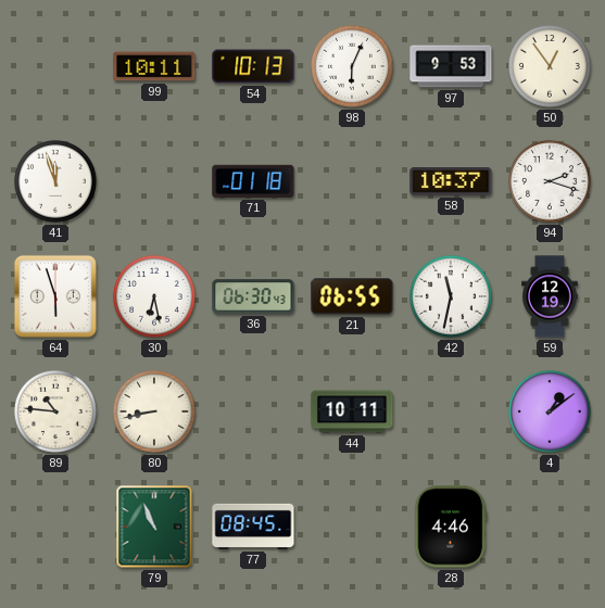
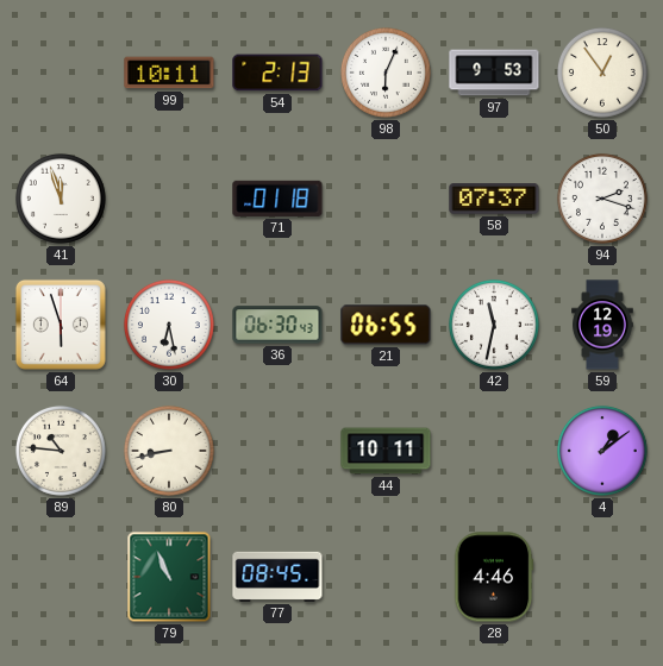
54: 10:13 -> 2:13 (277, 73)
58: 10:37 -> 07:37 (494, 199)
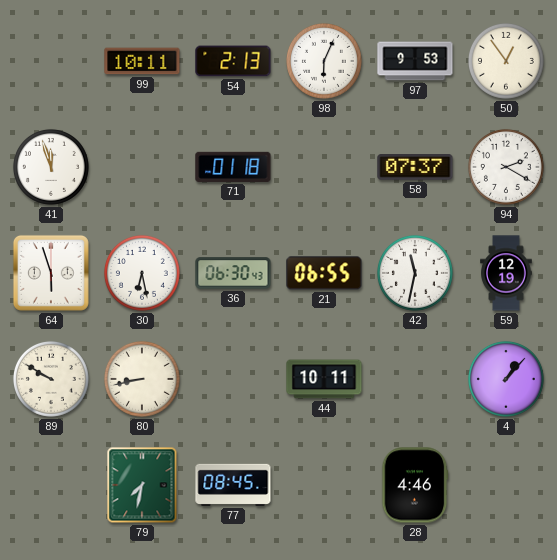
94: 2:18 -> 2:20 (506, 167)
89: 10:46 -> 9:50 (51, 379)
4: 1:09 -> 1:07 (506, 379)
79: 10:56 -> 7:32 (142, 485)
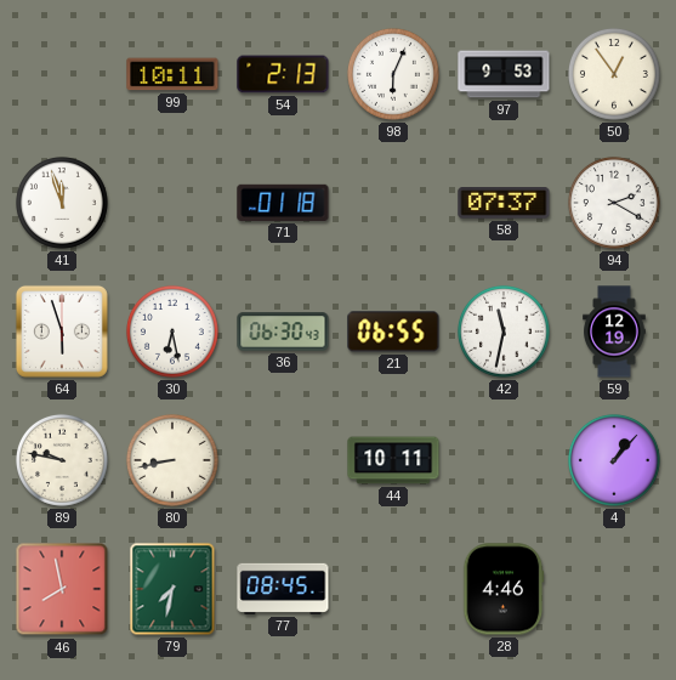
89: 9:50 -> 9:47 (62, 460)
46: none -> 7:58 (62, 589)
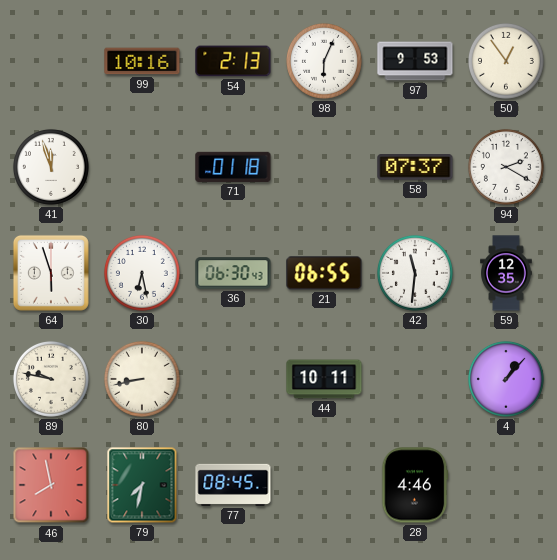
99: 10:11 -> 10:16 (142, 61)
42: 11:32 -> 11:31 (415, 273)
59: 12:19 -> 12:35 (506, 273)
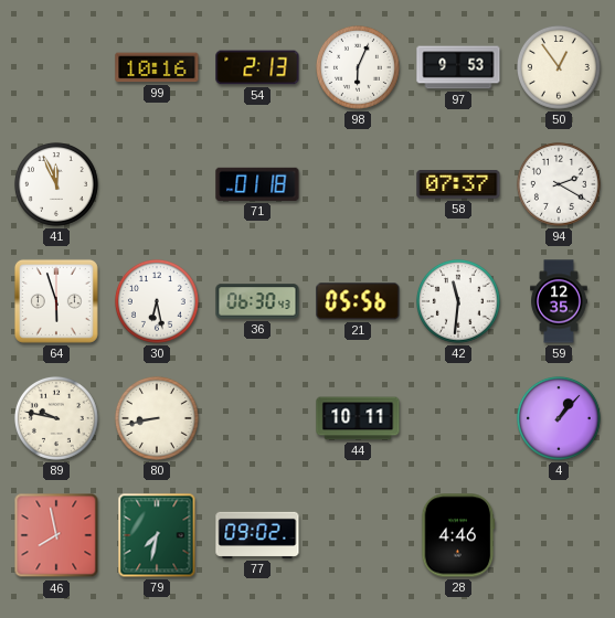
41: 11:57 -> 11:56 (56, 184)
21: 06:55 -> 05:56 (358, 301)
77: 08:45 -> 09:02 (257, 535)
